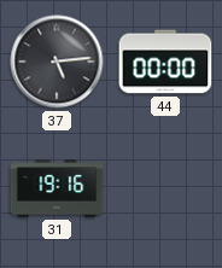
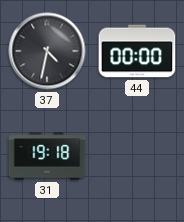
37: 5:14 -> 4:32 (47, 51)
31: 19:16 -> 19:18 (47, 156)
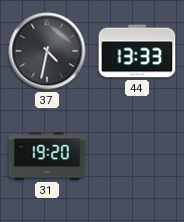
44: 00:00 -> 13:33 (137, 51)
31: 19:18 -> 19:20 (47, 156)
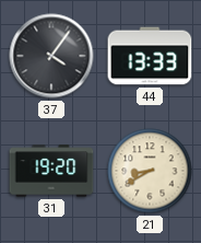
37: 4:32 -> 4:06 (51, 56)
21: none -> 8:40 (150, 171)
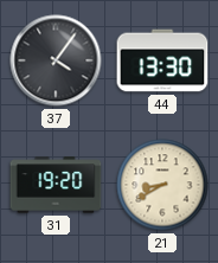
44: 13:33 -> 13:30 (162, 60)
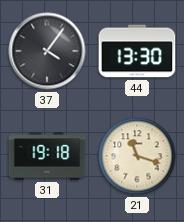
31: 19:20 -> 19:18 (47, 156)
21: 8:40 -> 11:18 (137, 156)
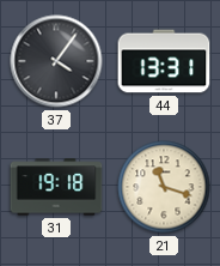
44: 13:30 -> 13:31 (164, 61)
